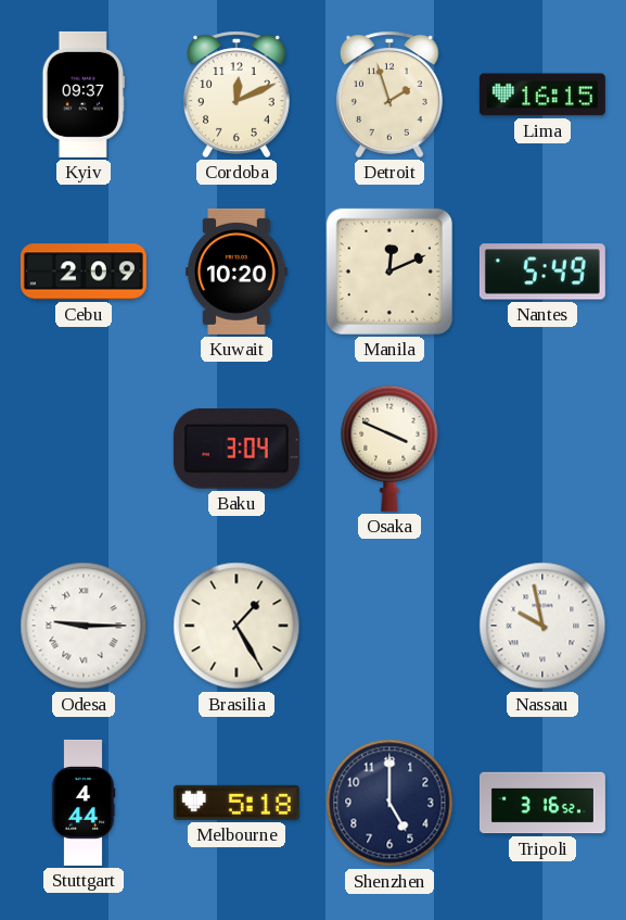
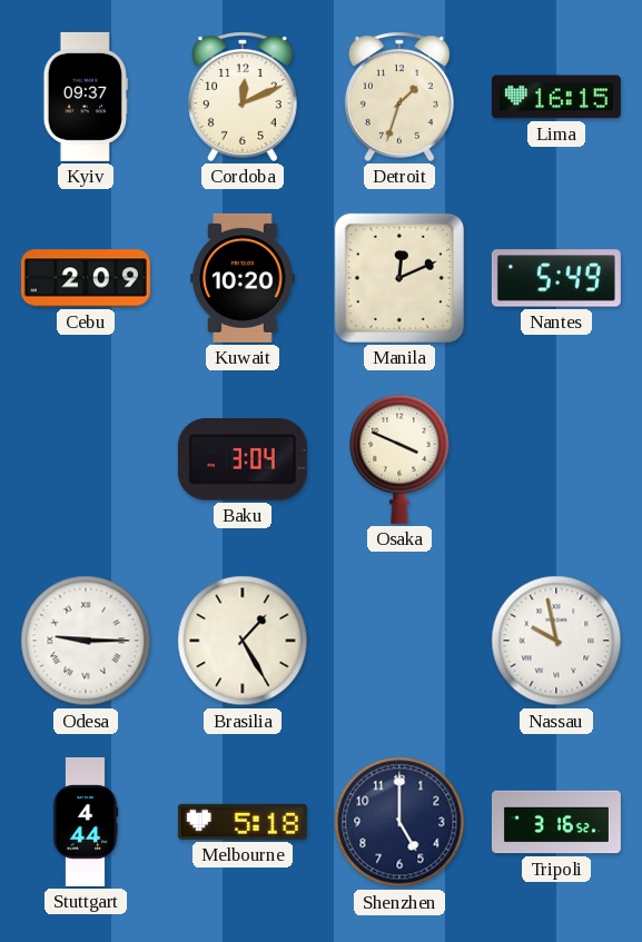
Detroit: 1:57 -> 1:33 (399, 97)
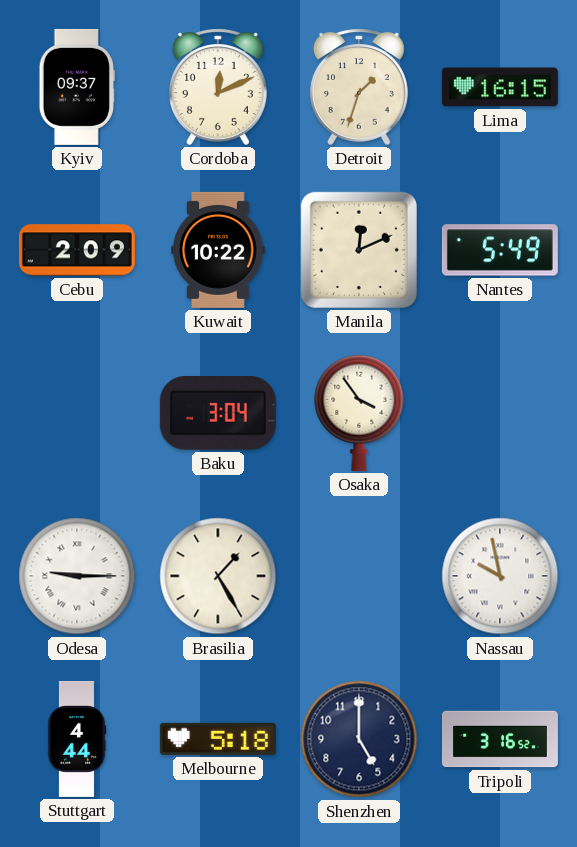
Kuwait: 10:20 -> 10:22 (218, 250)
Osaka: 3:49 -> 3:54 (359, 413)
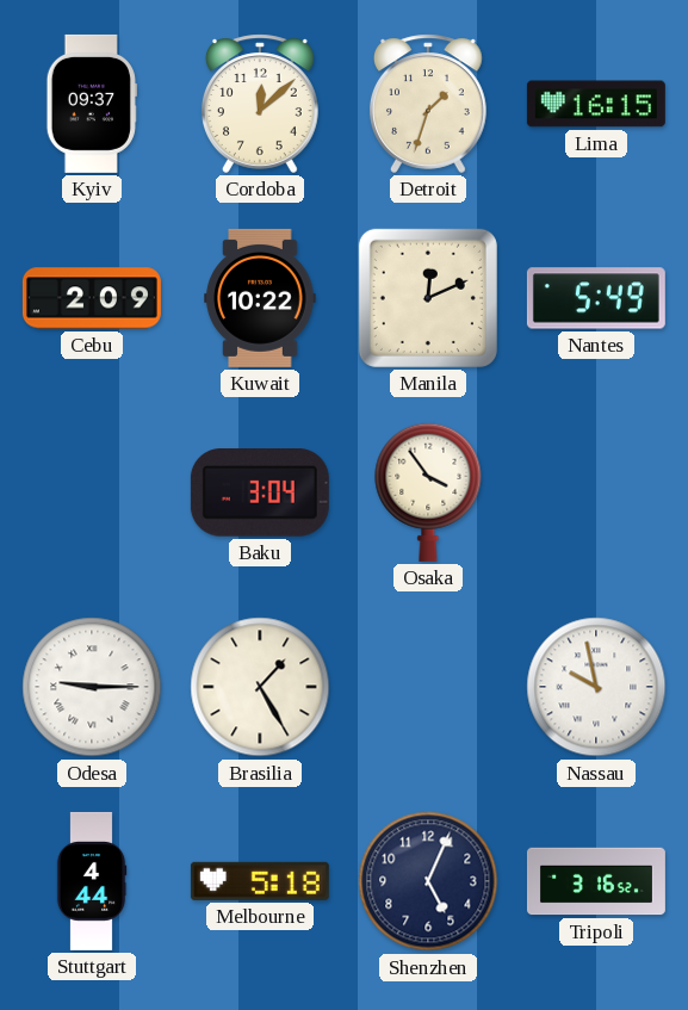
Cordoba: 12:11 -> 12:08 (260, 104)
Shenzhen: 5:00 -> 5:04 (428, 881)
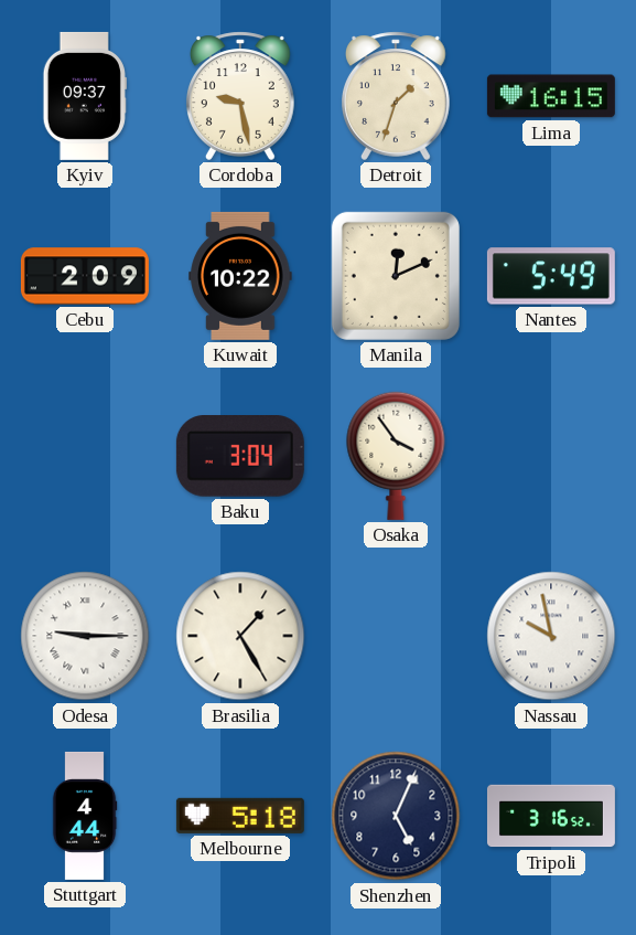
Cordoba: 12:08 -> 9:28 (240, 96)
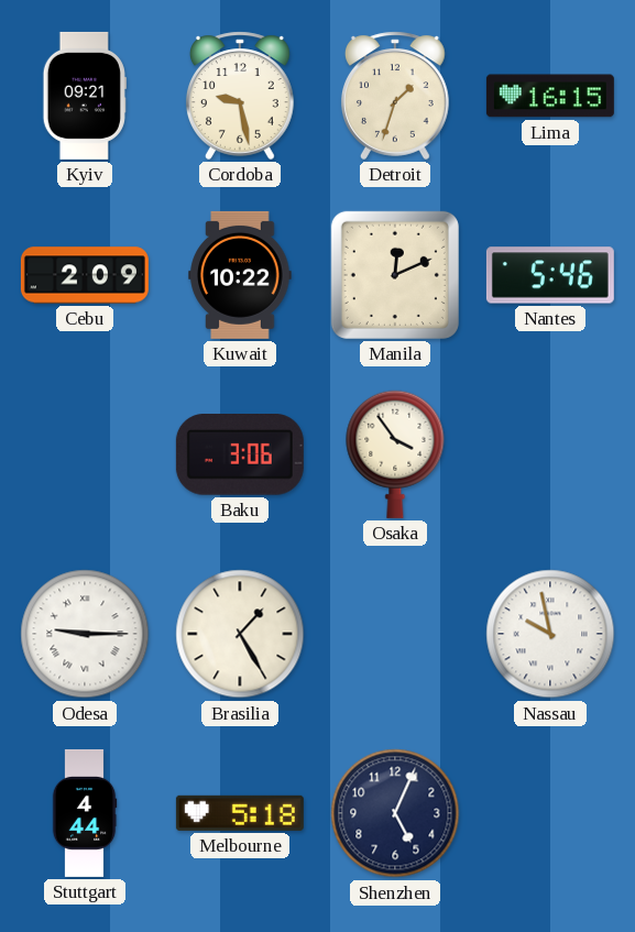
Kyiv: 09:37 -> 09:21 (85, 96)
Nantes: 5:49 -> 5:46 (550, 275)
Baku: 3:04 -> 3:06 (240, 456)
Tripoli: 3:16 -> none (551, 816)
